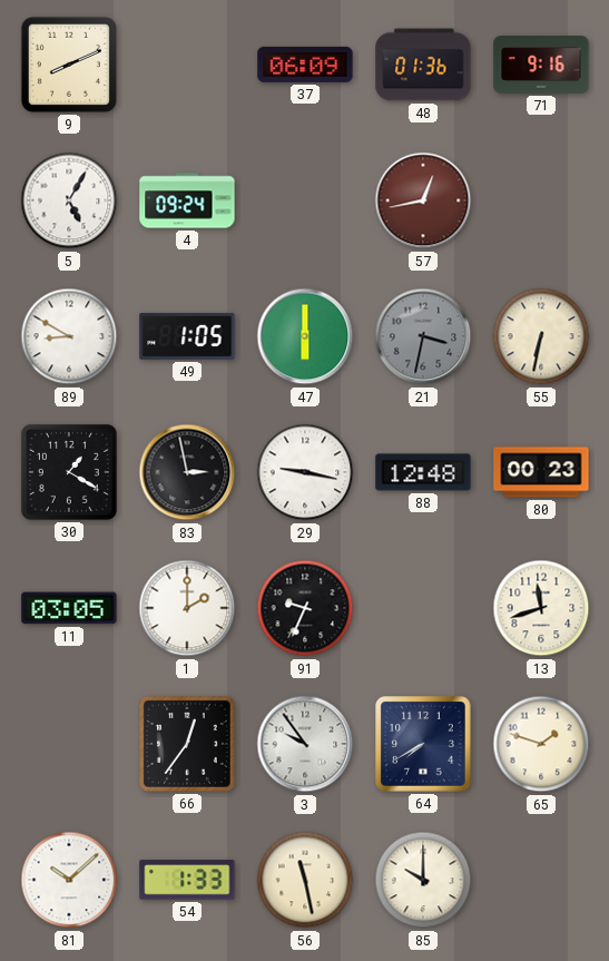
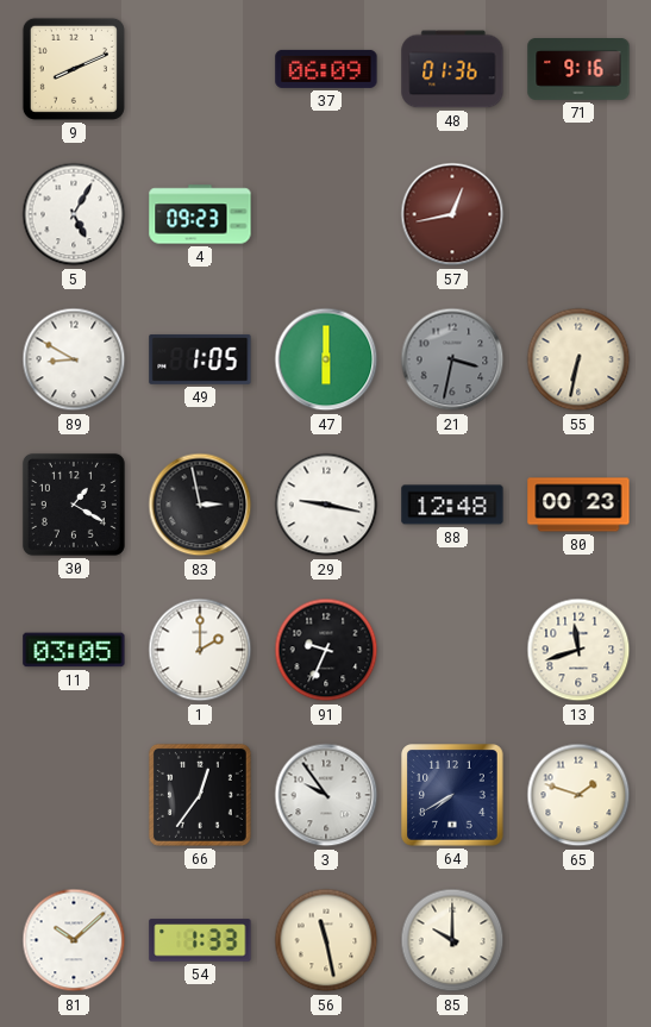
4: 09:24 -> 09:23 (200, 214)
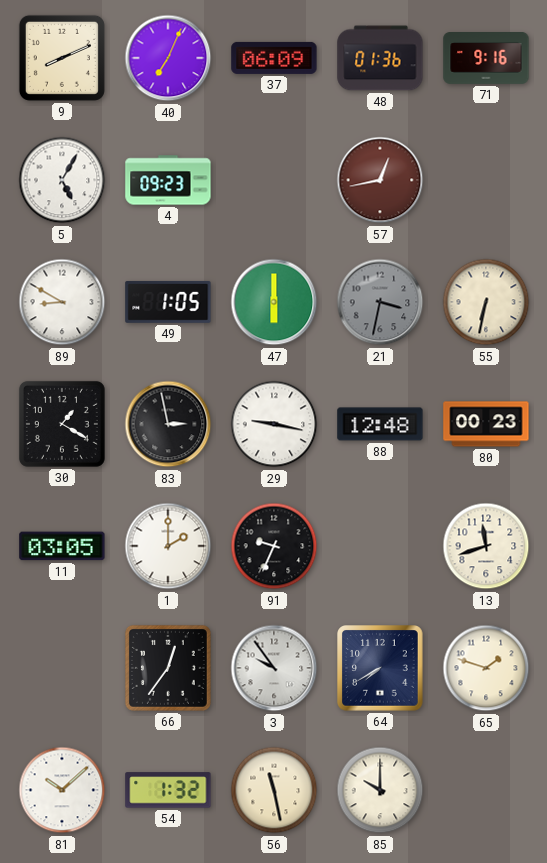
40: none -> 7:04 (168, 58)
54: 1:33 -> 1:32 (168, 790)
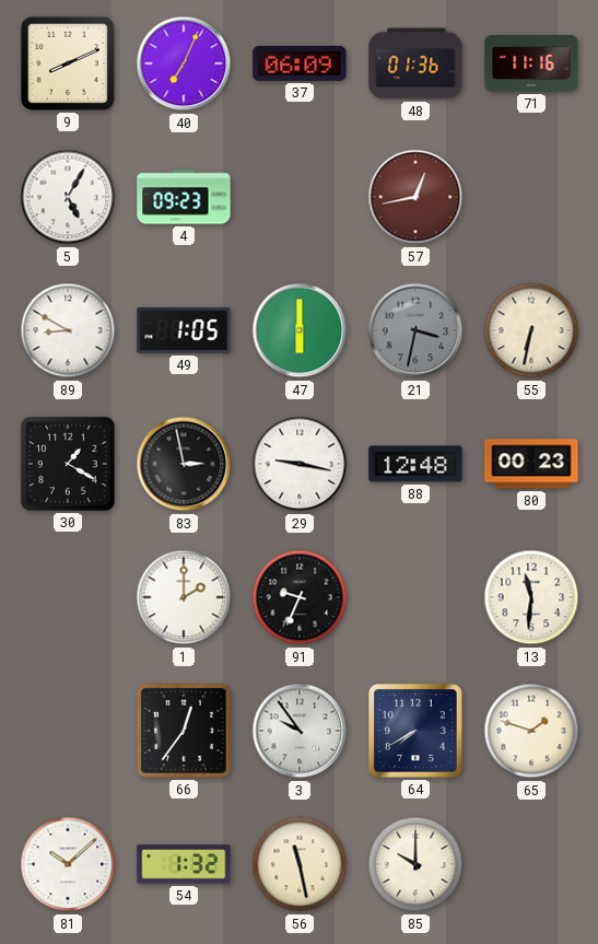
71: 9:16 -> 11:16 (531, 65)
11: 03:05 -> none (62, 546)
13: 11:42 -> 11:31 (531, 597)
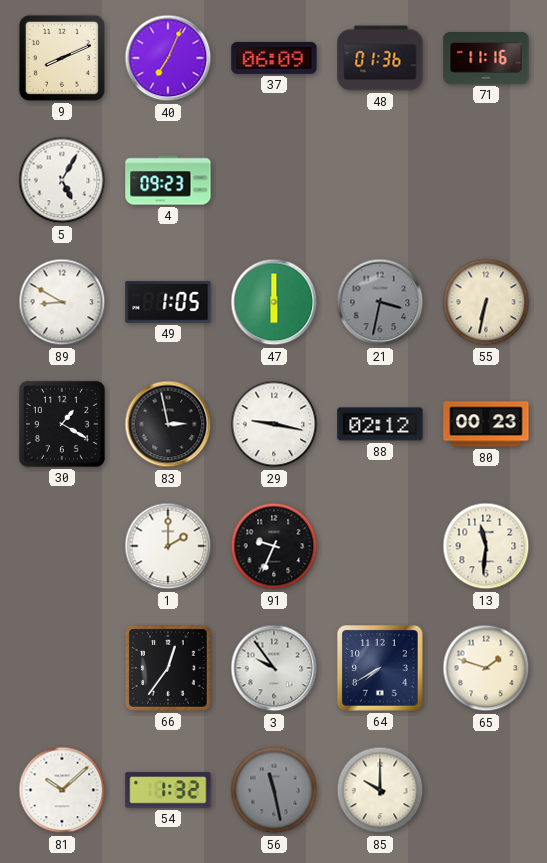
57: 12:43 -> none (415, 197)
88: 12:48 -> 02:12 (380, 424)
56 dial: cream -> grey (274, 790)
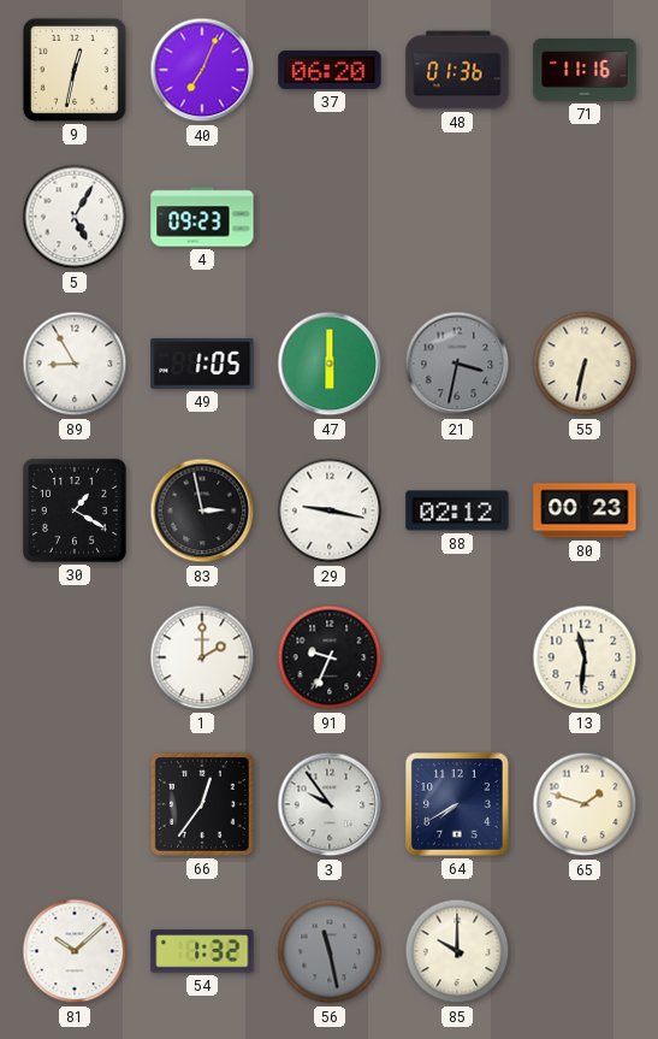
9: 8:11 -> 12:32 (75, 70)
37: 06:09 -> 06:20 (330, 70)
89: 8:50 -> 8:55 (75, 364)
